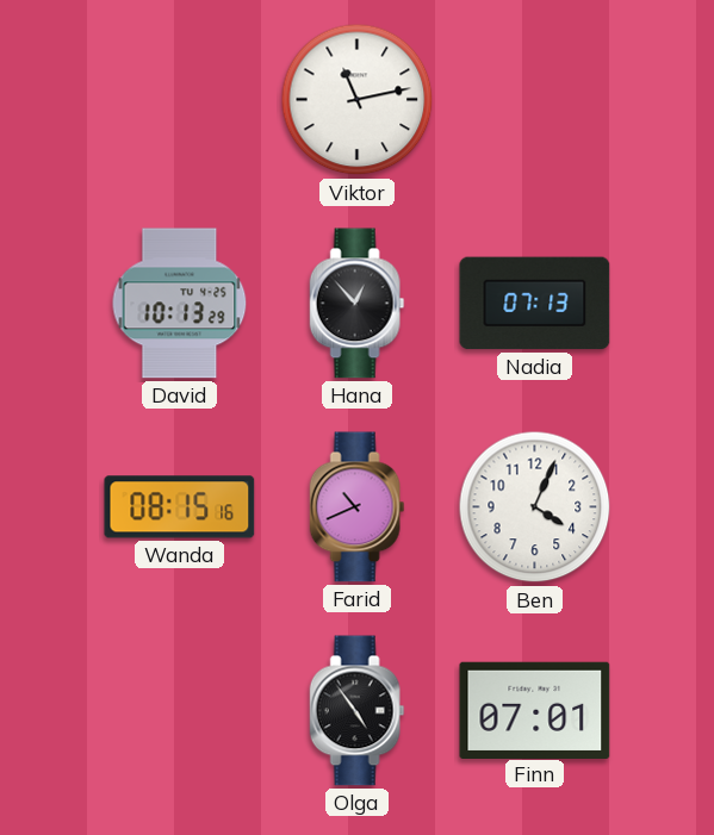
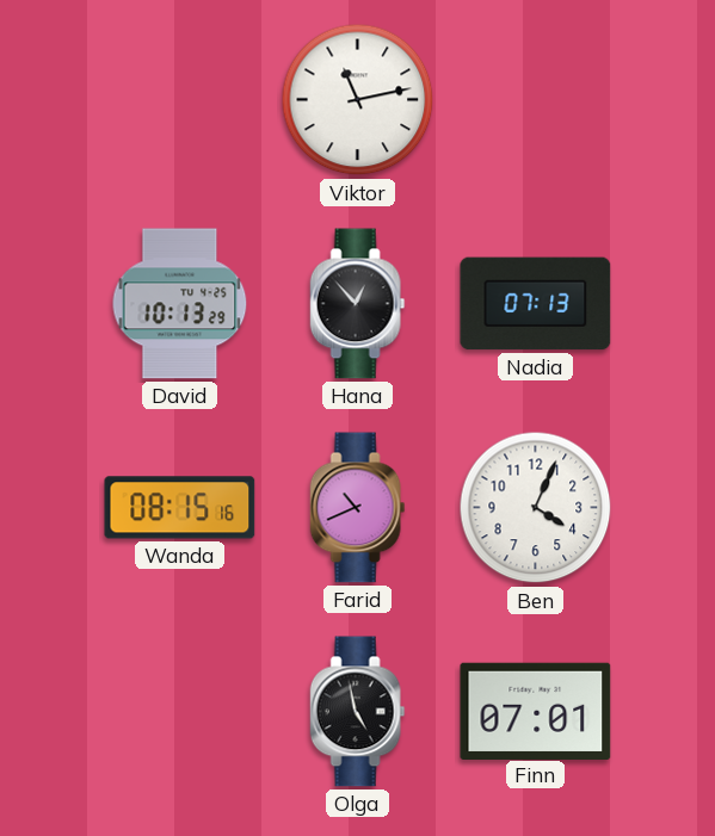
Olga: 4:54 -> 4:58 (358, 712)
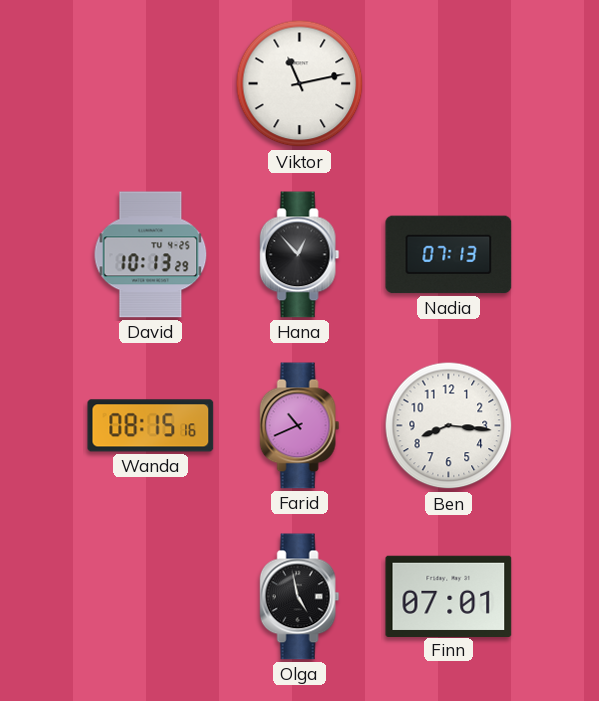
Ben: 4:04 -> 8:16 (449, 426)
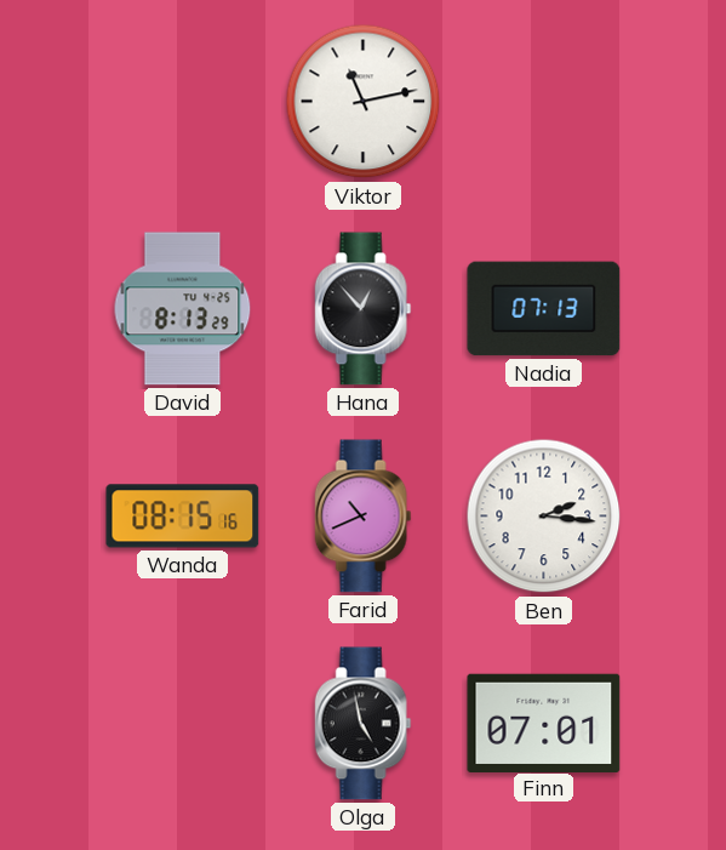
David: 10:13 -> 8:13 (183, 309)
Ben: 8:16 -> 2:16 (544, 517)
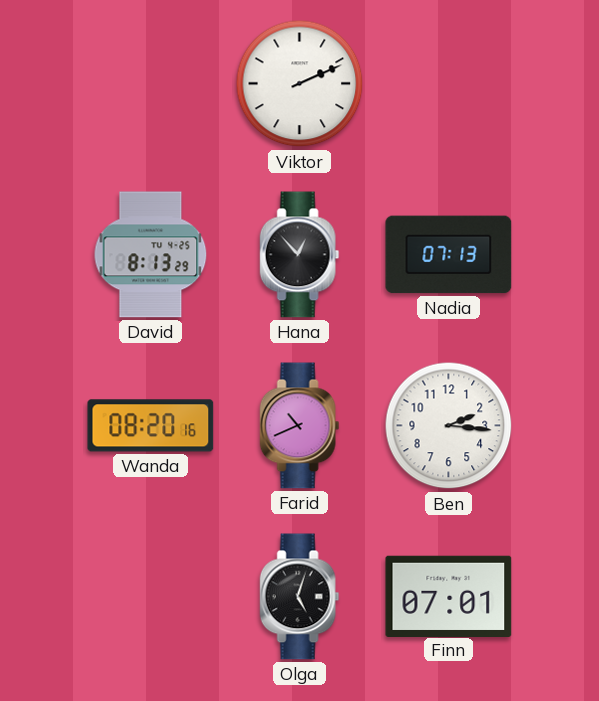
Viktor: 11:13 -> 2:11 (300, 84)
Wanda: 08:15 -> 08:20 (151, 426)
Olga: 4:58 -> 5:03 (300, 597)
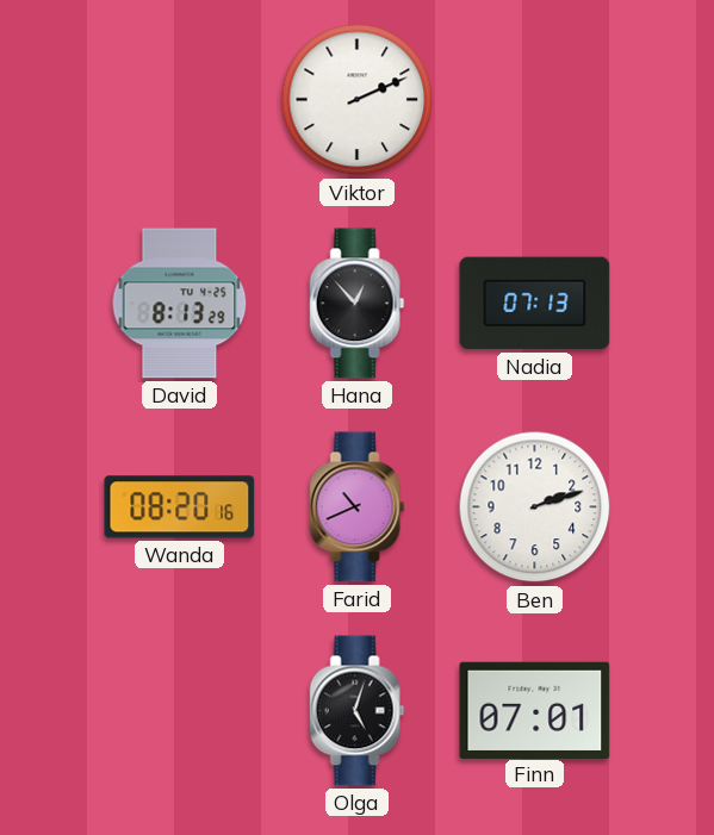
Ben: 2:16 -> 2:12 (535, 507)
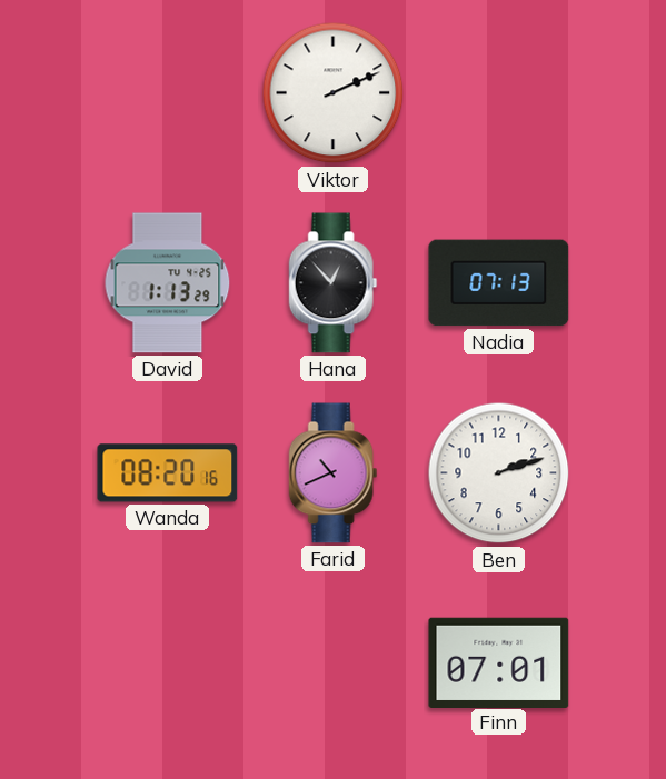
David: 8:13 -> 1:13 (168, 283)
Olga: 5:03 -> none (358, 711)
